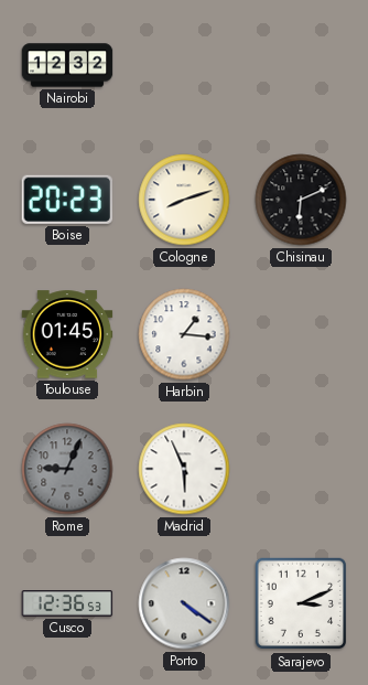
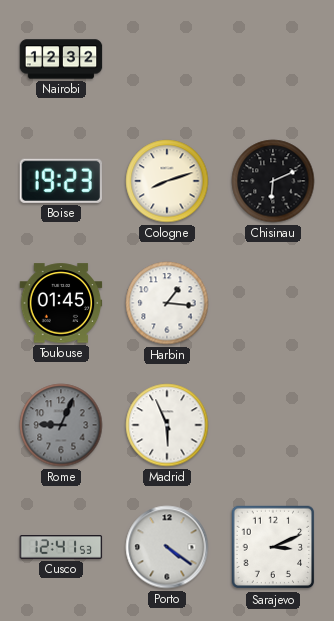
Boise: 20:23 -> 19:23 (60, 181)
Cusco: 12:36 -> 12:41 (61, 548)
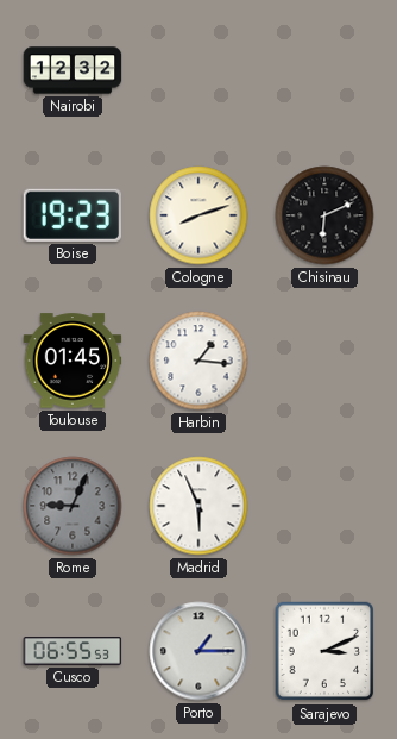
Cusco: 12:41 -> 06:55 (73, 652)
Porto: 4:21 -> 1:15 (198, 651)
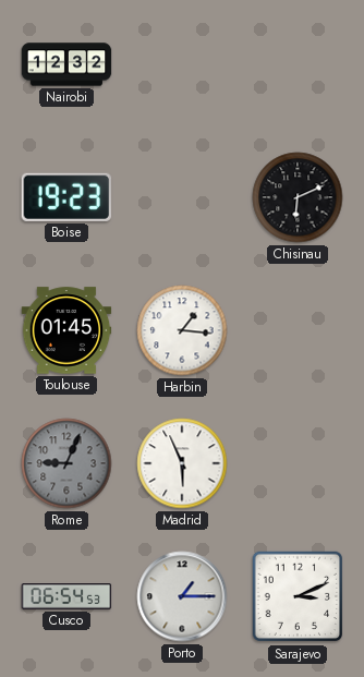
Cologne: 8:12 -> none (198, 215)
Cusco: 06:55 -> 06:54 (66, 597)
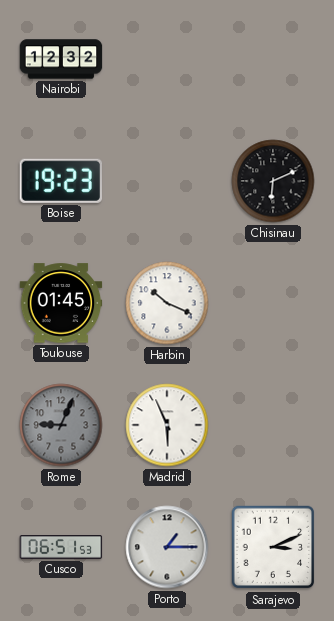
Harbin: 1:16 -> 10:19 (167, 303)
Cusco: 06:54 -> 06:51 (61, 548)
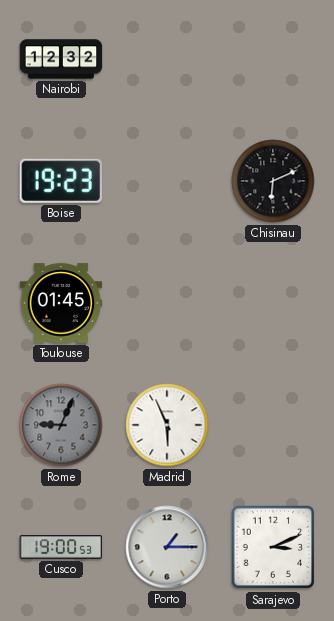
Harbin: 10:19 -> none (167, 303)
Cusco: 06:51 -> 19:00 (61, 548)
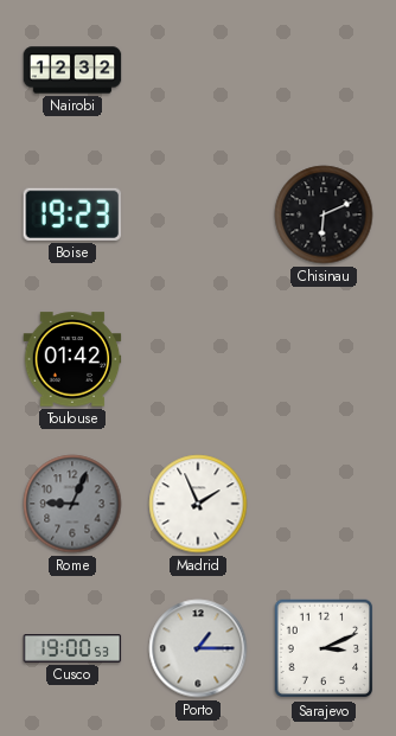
Toulouse: 01:45 -> 01:42 (72, 359)
Madrid: 5:56 -> 1:56 (198, 504)
